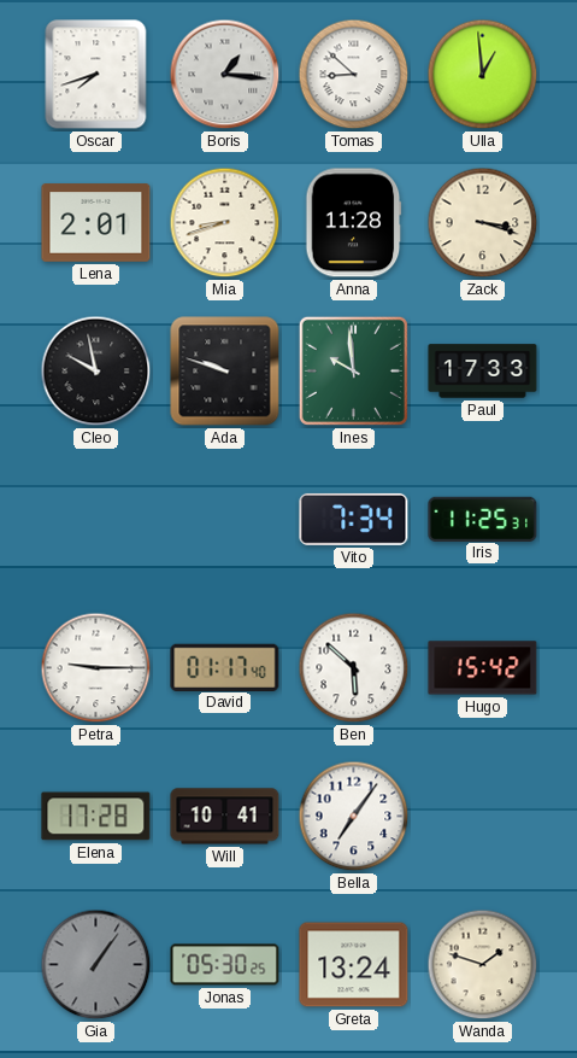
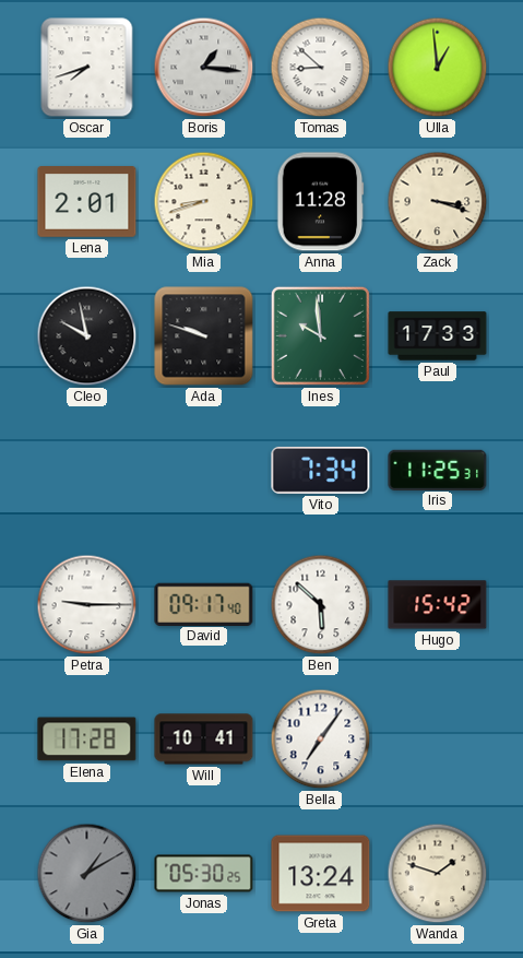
David: 01:17 -> 09:17 (204, 604)
Gia: 1:06 -> 1:10 (87, 874)
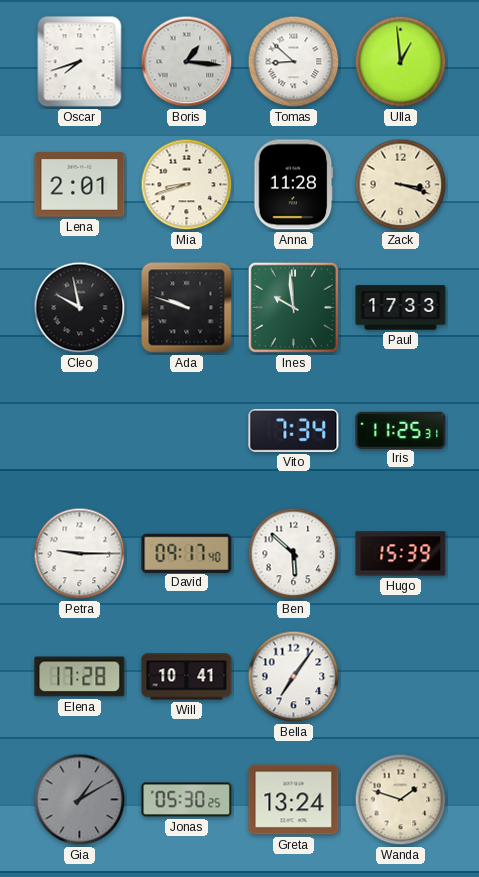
Hugo: 15:42 -> 15:39 (401, 554)
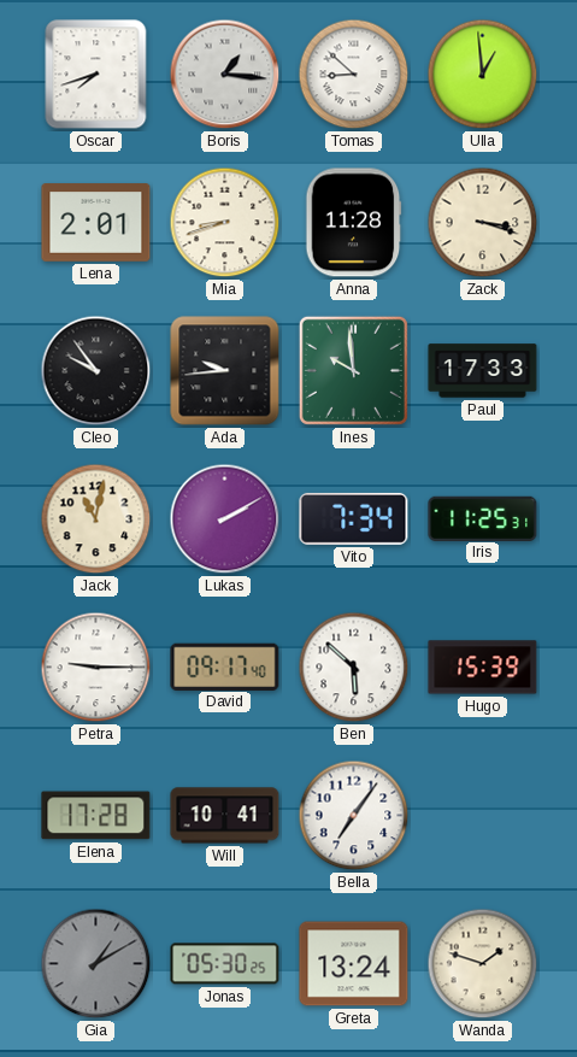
Cleo: 9:58 -> 9:54 (96, 371)
Ada: 9:48 -> 9:44 (225, 371)
Jack: none -> 11:02 (96, 519)
Lukas: none -> 2:10 (225, 519)
